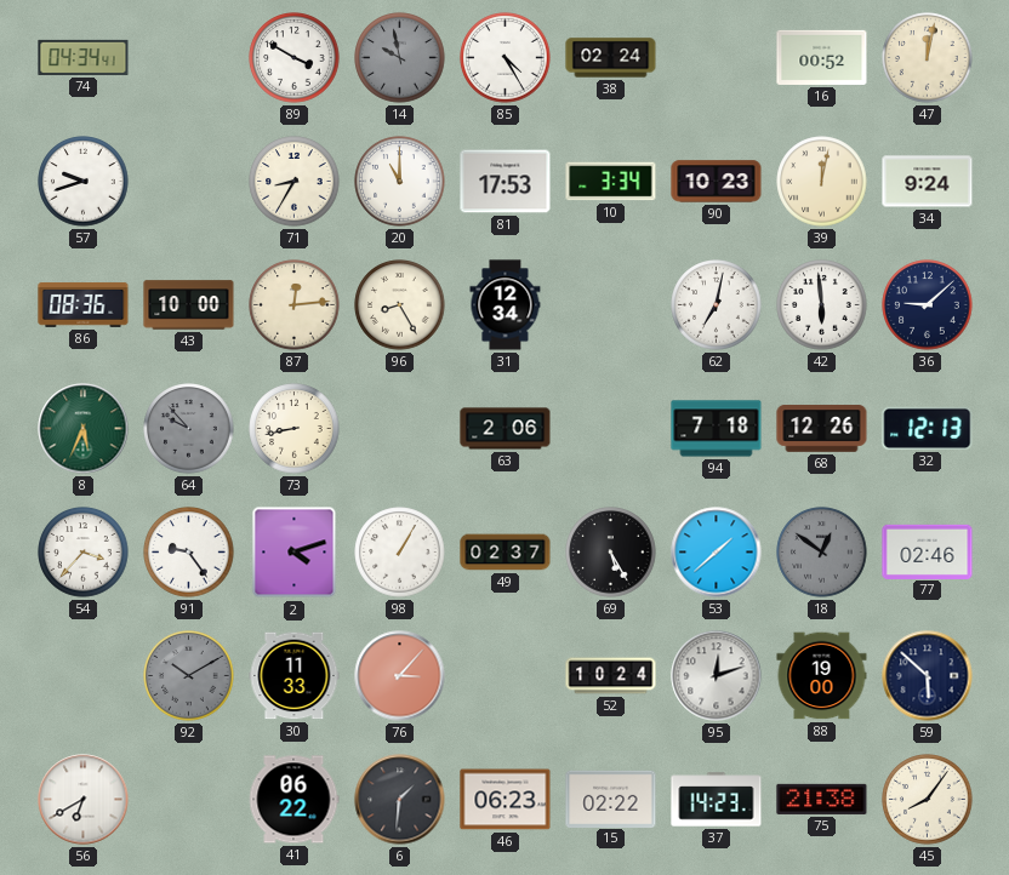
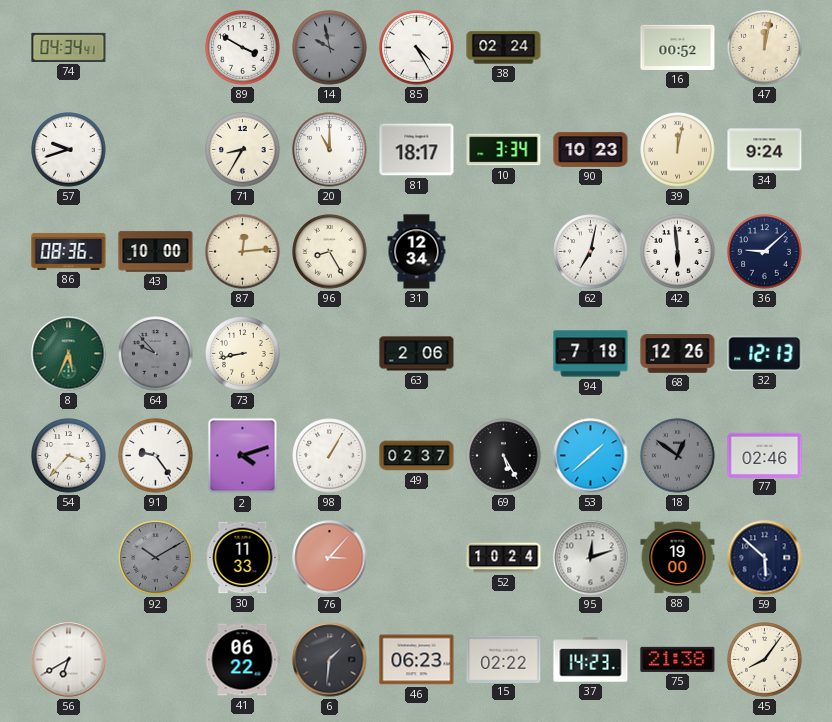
81: 17:53 -> 18:17 (417, 150)
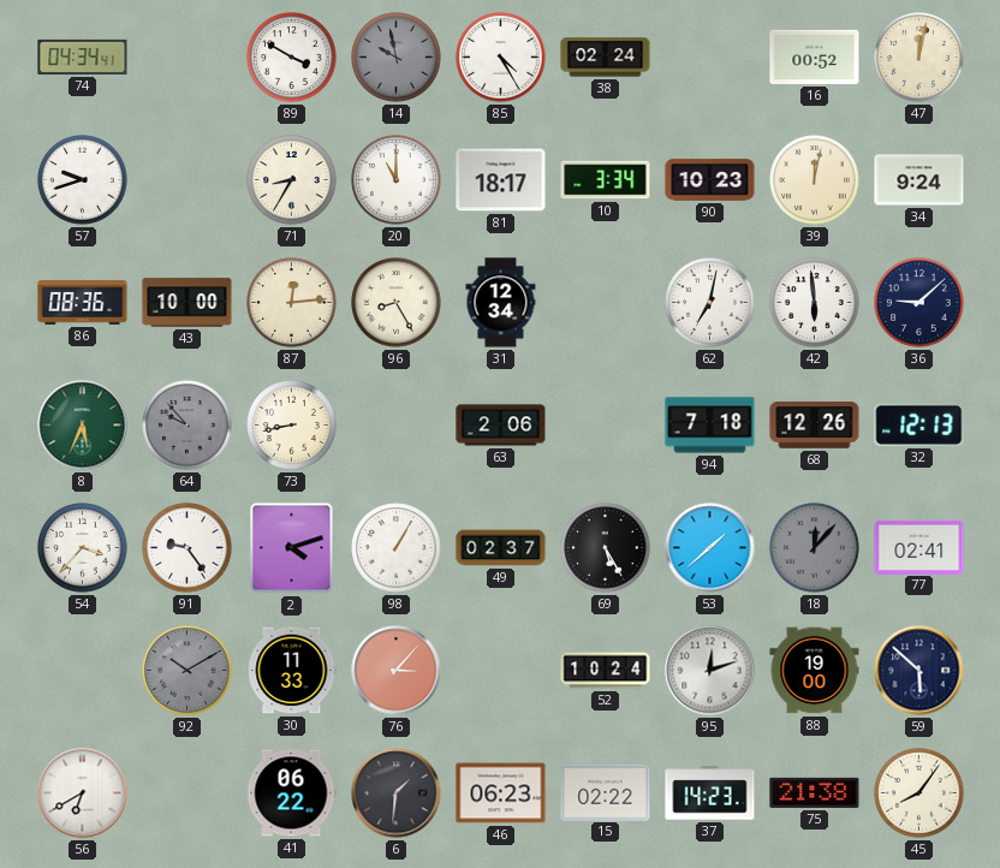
18: 12:51 -> 12:07 (815, 548)
77: 02:46 -> 02:41 (919, 547)
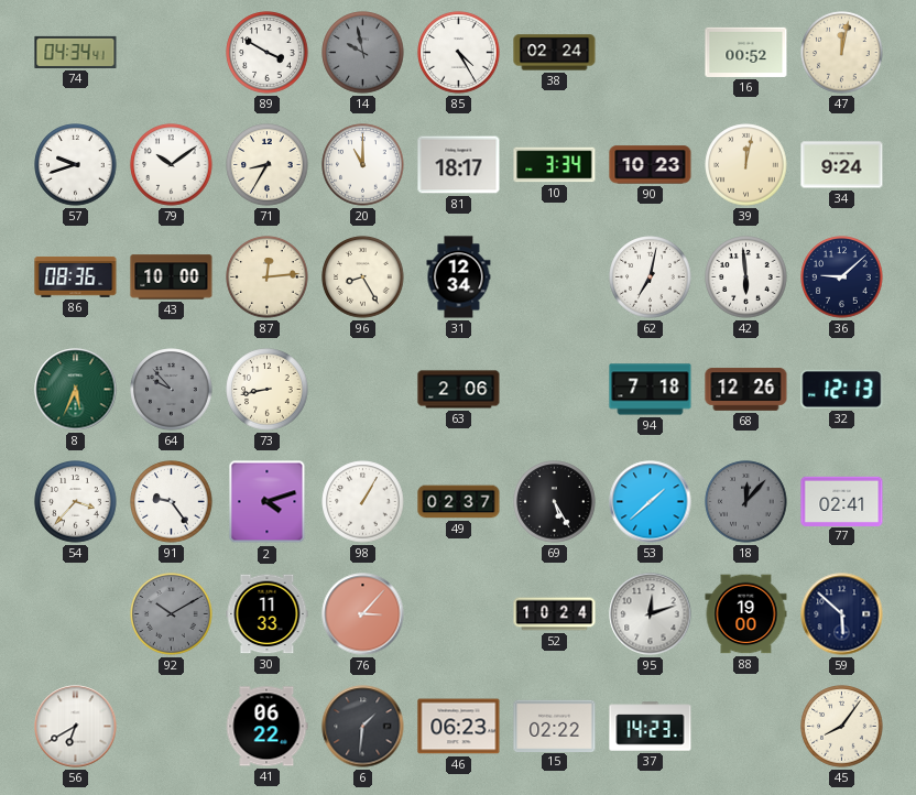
79: none -> 10:09 (172, 165)
75: 21:38 -> none (815, 792)
